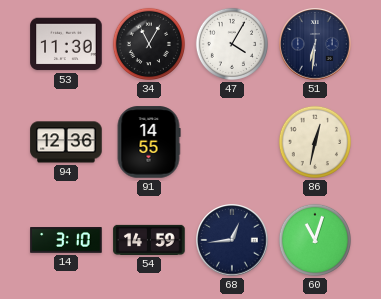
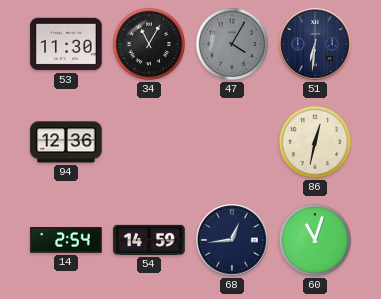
47 dial: white -> grey (232, 44)
91: 14:55 -> none (149, 142)
14: 3:10 -> 2:54 (66, 240)
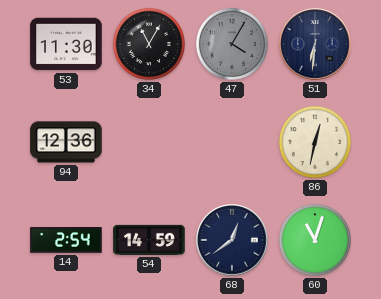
68: 12:44 -> 12:39 (232, 240)
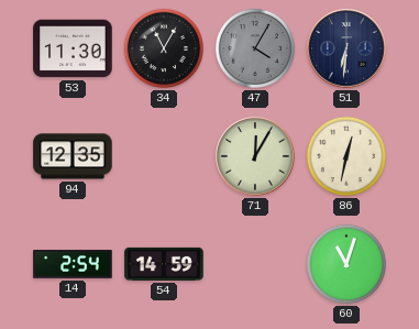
94: 12:36 -> 12:35 (73, 156)
71: none -> 12:05 (255, 156)
68: 12:39 -> none (232, 240)
